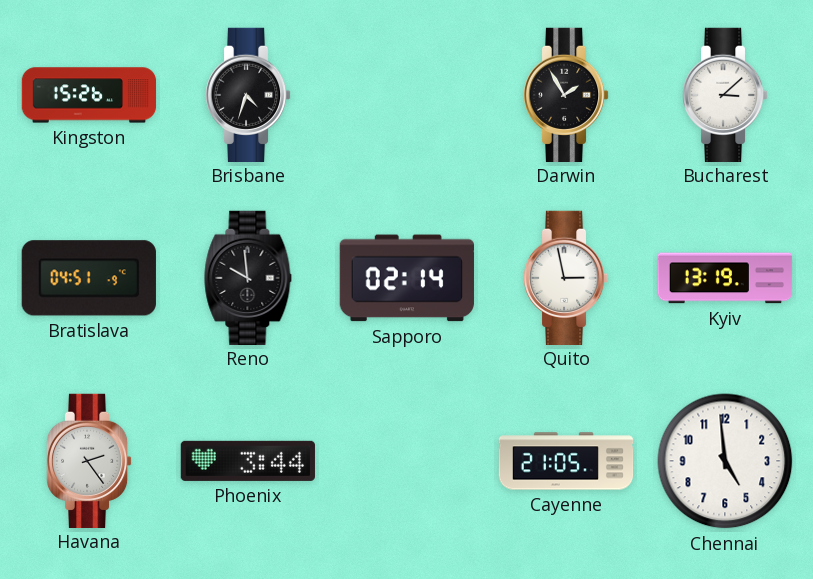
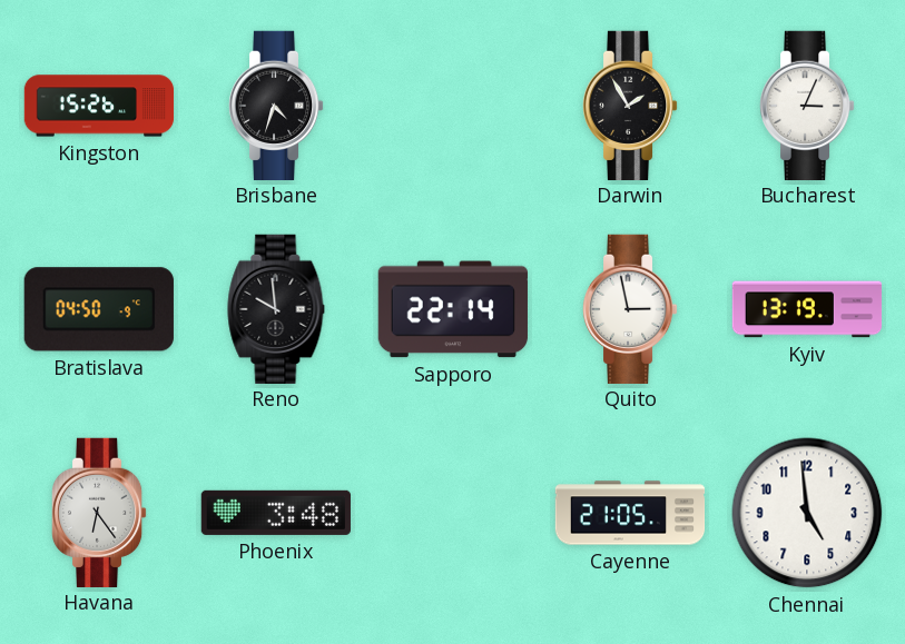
Bucharest: 3:08 -> 3:04 (807, 105)
Bratislava: 04:51 -> 04:50 (99, 309)
Sapporo: 02:14 -> 22:14 (453, 309)
Havana: 2:24 -> 6:24 (99, 512)
Phoenix: 3:44 -> 3:48 (276, 513)
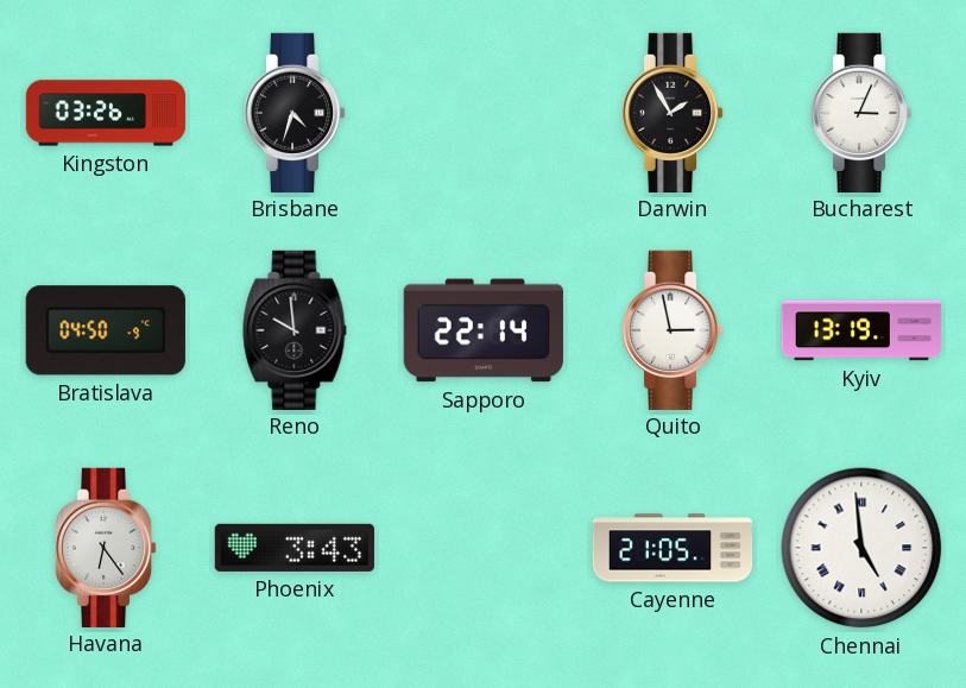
Kingston: 15:26 -> 03:26 (106, 113)
Phoenix: 3:48 -> 3:43 (295, 548)
Chennai numerals: Arabic -> Roman (861, 548)
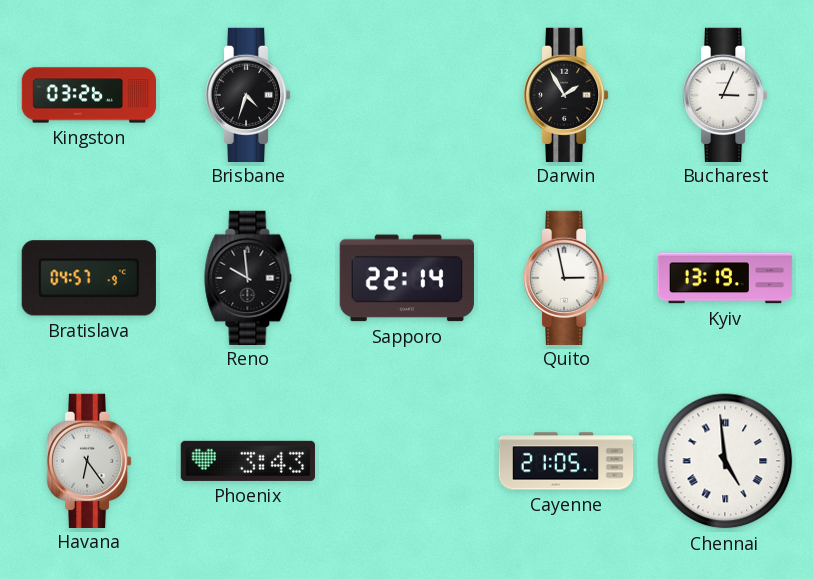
Bratislava: 04:50 -> 04:57 (89, 278)
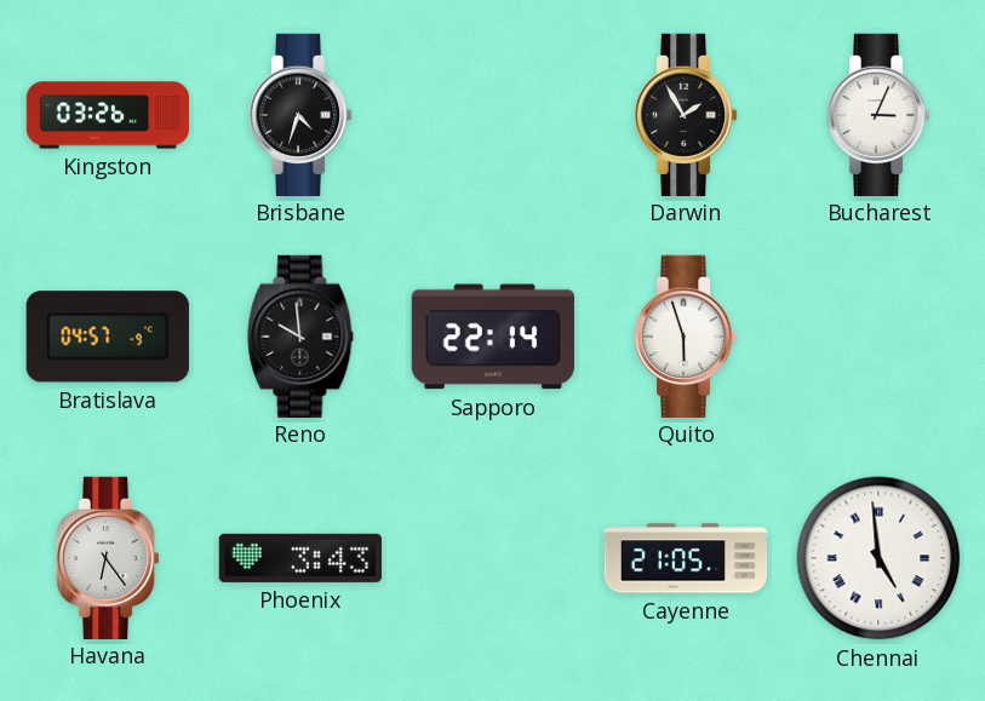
Quito: 2:58 -> 5:57 (686, 335)
Kyiv: 13:19 -> none (725, 278)
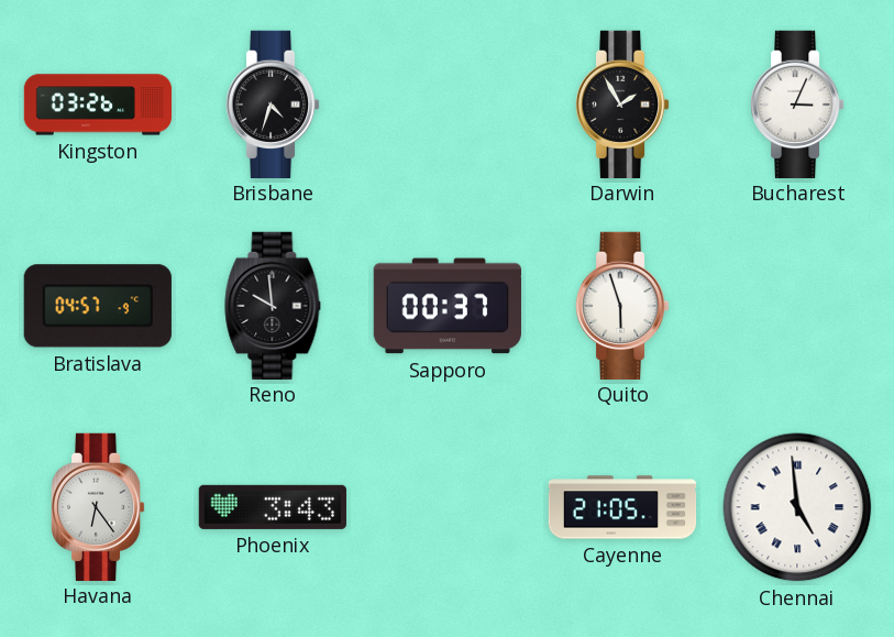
Sapporo: 22:14 -> 00:37 (448, 306)
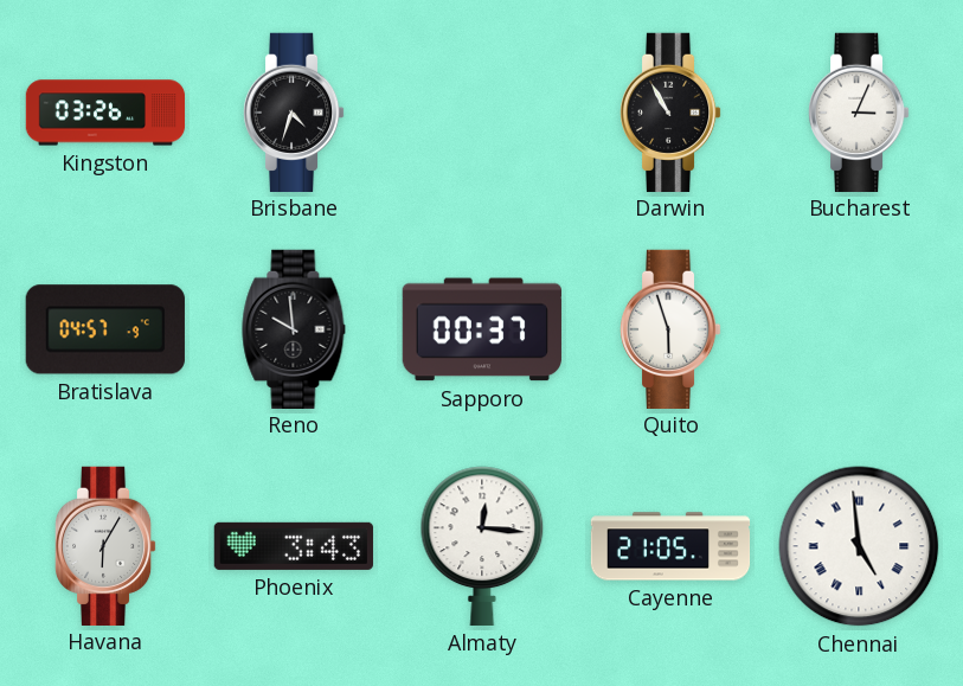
Darwin: 1:55 -> 10:55 (670, 111)
Havana: 6:24 -> 6:05 (105, 545)
Almaty: none -> 12:16 (482, 546)
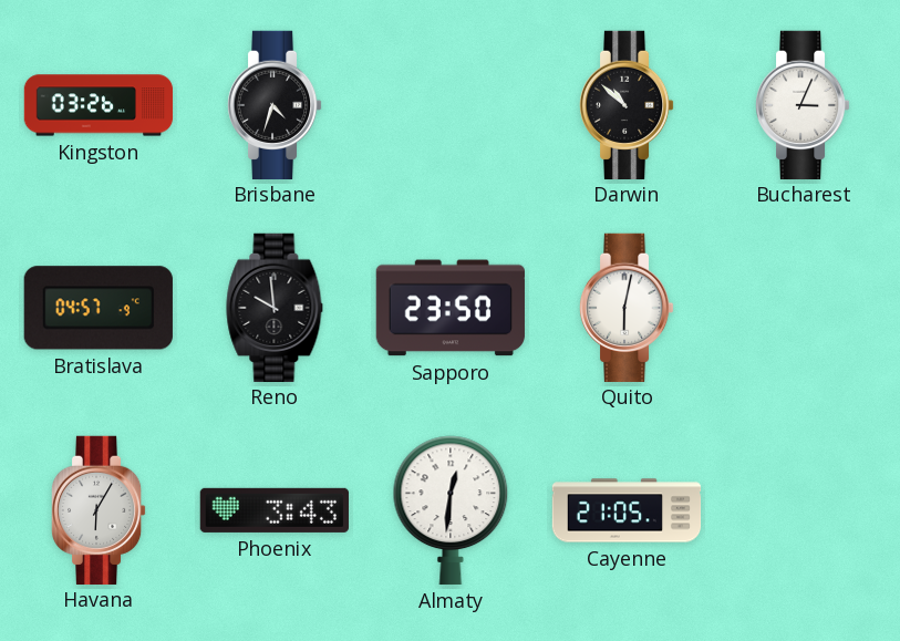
Darwin: 10:55 -> 10:52 (627, 104)
Sapporo: 00:37 -> 23:50 (451, 308)
Quito: 5:57 -> 6:02 (627, 307)
Almaty: 12:16 -> 12:31 (451, 510)
Chennai: 4:59 -> none (859, 546)
